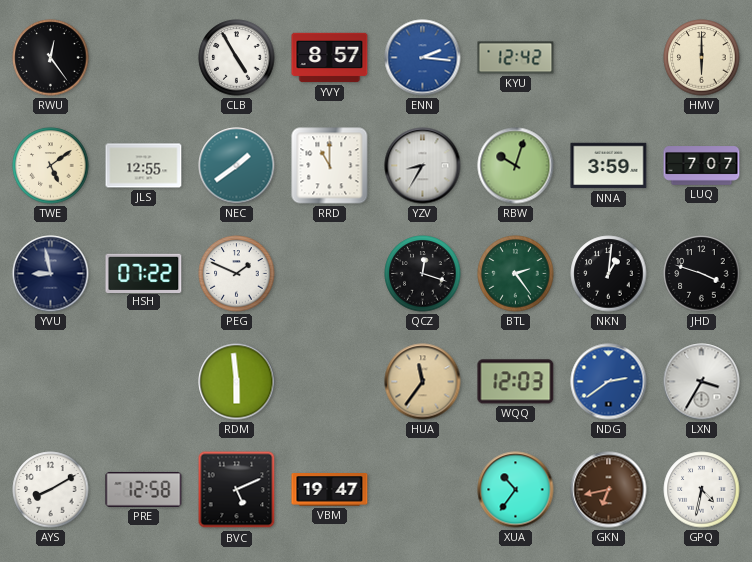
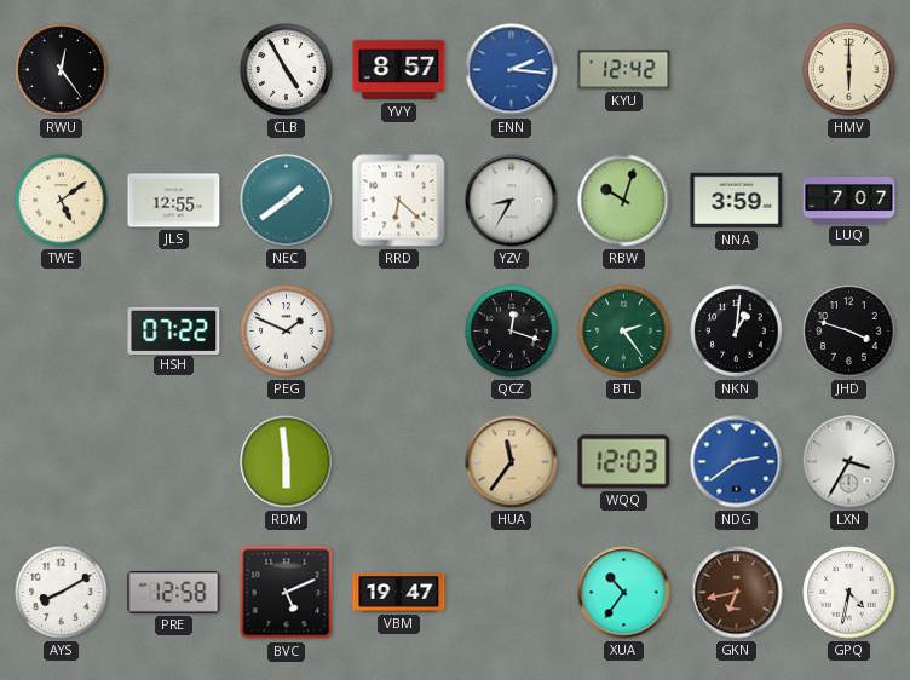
RRD: 11:00 -> 6:22 (399, 201)
YVU: 8:58 -> none (51, 274)
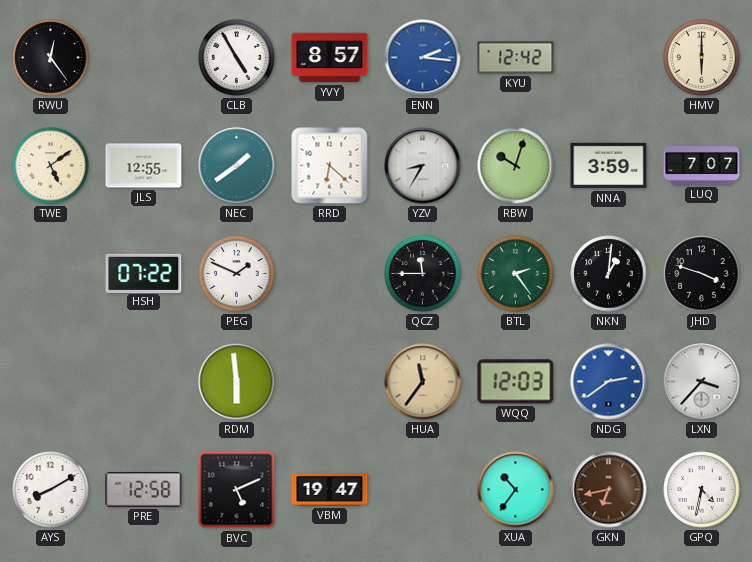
QCZ: 12:18 -> 11:45 (423, 274)
LXN: 3:35 -> 3:37 (702, 382)
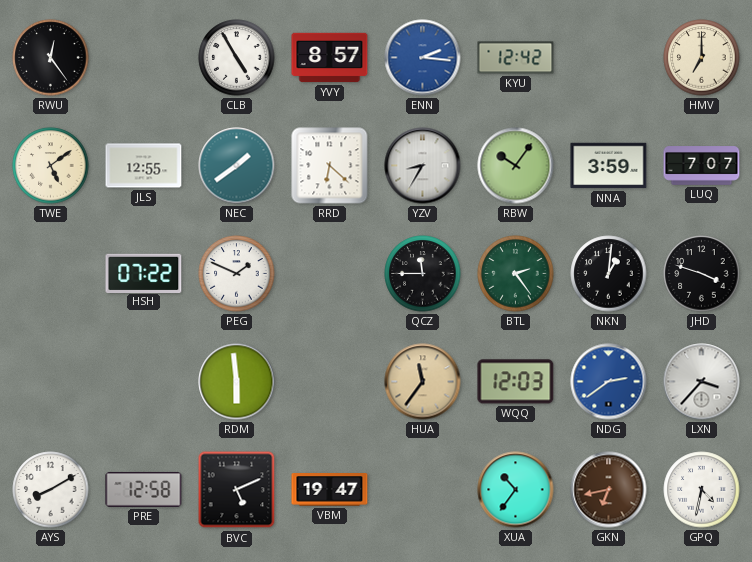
HMV: 6:00 -> 7:00 (702, 58)
RBW: 10:03 -> 10:06 (516, 166)
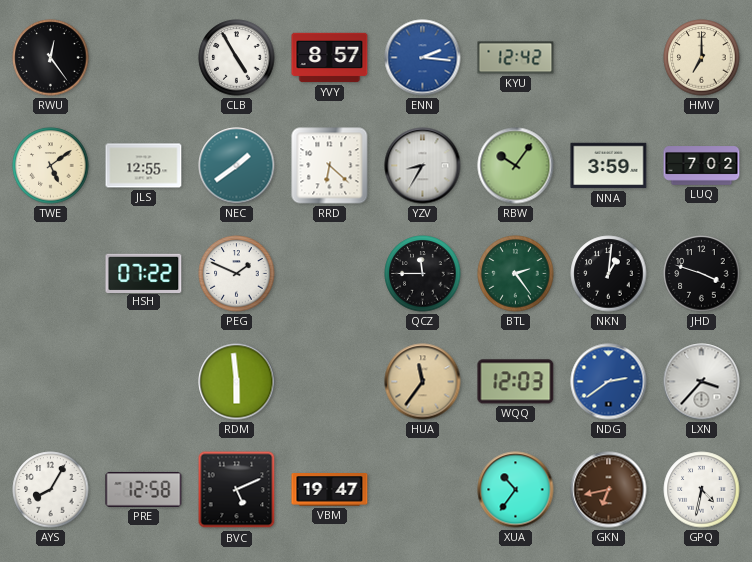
LUQ: 7:07 -> 7:02 (702, 166)
AYS: 8:10 -> 8:05 (51, 490)
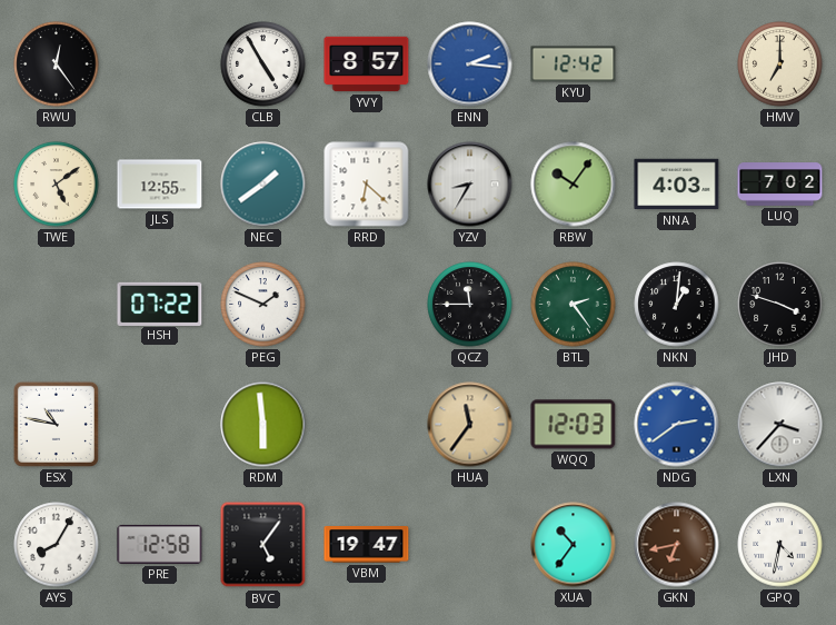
NNA: 3:59 -> 4:03 (677, 185)
ESX: none -> 10:47 (56, 424)
BVC: 5:11 -> 5:06 (263, 545)
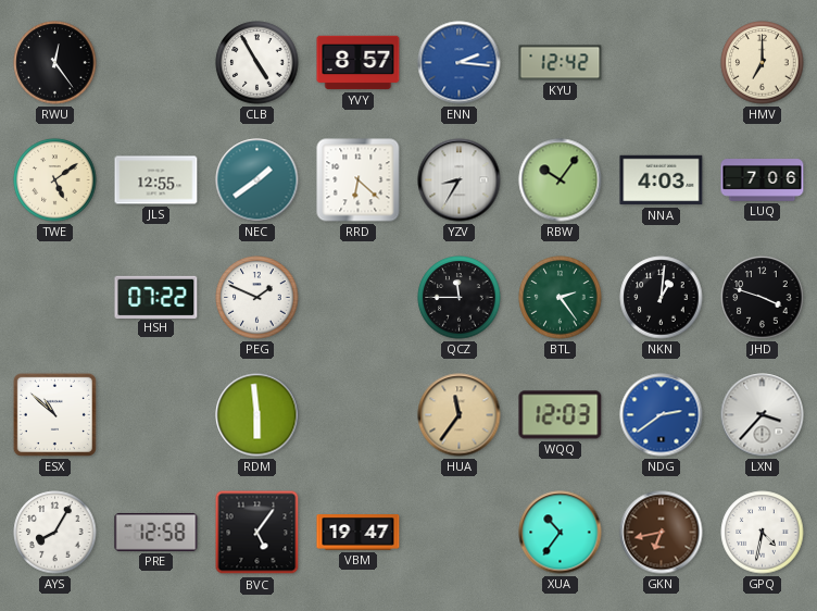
LUQ: 7:02 -> 7:06 (763, 180)
ESX: 10:47 -> 10:52 (54, 414)
